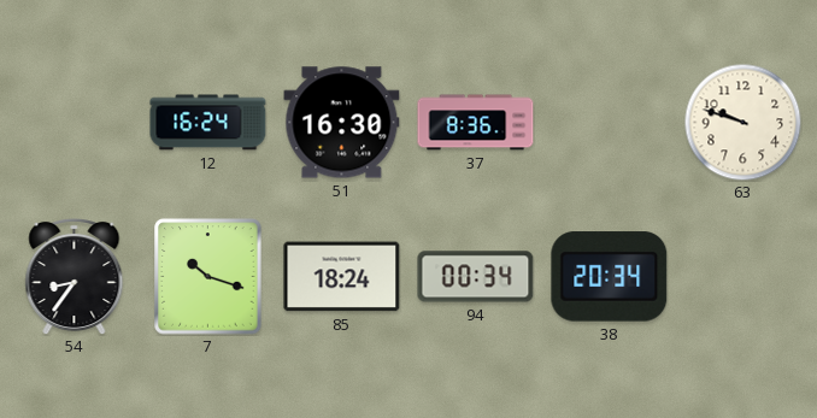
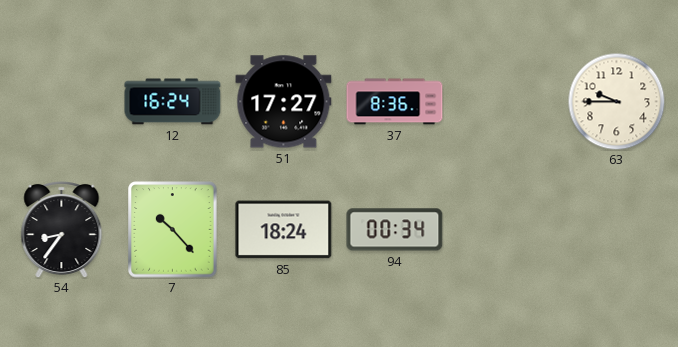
51: 16:30 -> 17:27 (284, 102)
63: 9:48 -> 9:45 (616, 101)
7: 10:18 -> 10:23 (173, 230)
38: 20:34 -> none (610, 277)
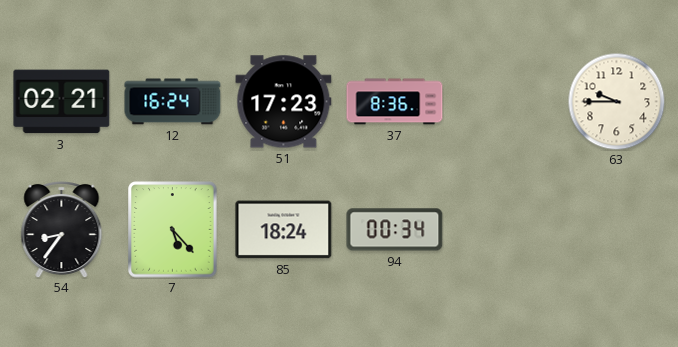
3: none -> 02:21 (62, 102)
51: 17:27 -> 17:23 (284, 102)
7: 10:23 -> 5:23 (173, 230)
